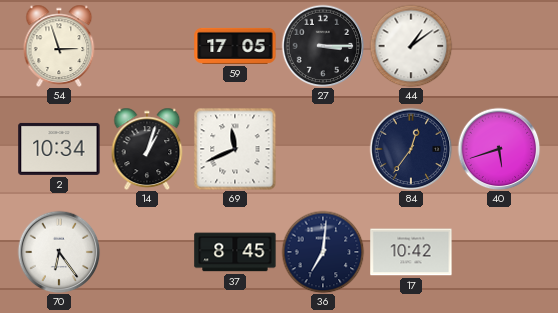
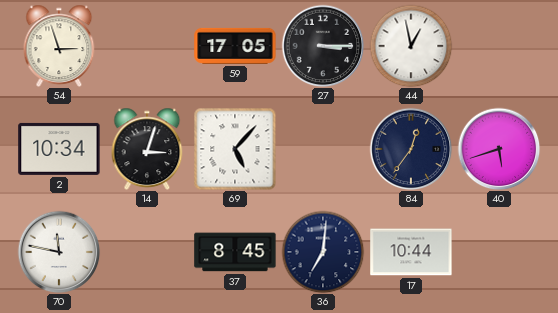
44: 1:09 -> 12:58 (411, 46)
14: 1:03 -> 3:03 (147, 149)
69: 11:41 -> 5:07 (235, 149)
70: 6:24 -> 11:47 (59, 252)
17: 10:42 -> 10:44 (411, 252)
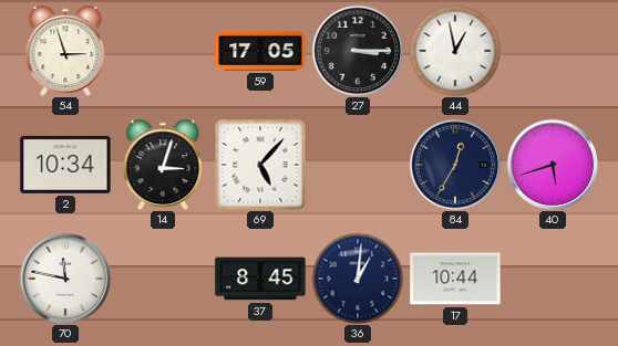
84: 12:36 -> 12:35 (455, 165)
36: 7:01 -> 1:01 (358, 279)
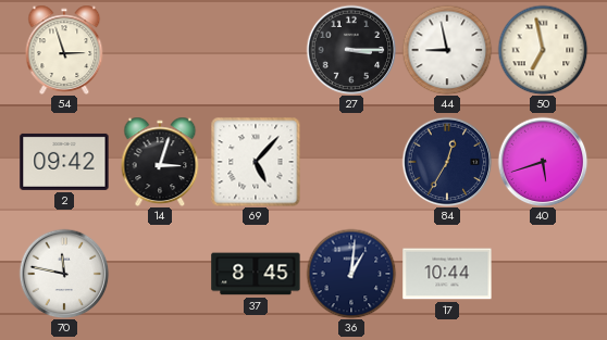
59: 17:05 -> none (260, 51)
44: 12:58 -> 8:58 (447, 50)
50: none -> 6:58 (543, 50)
2: 10:34 -> 09:42 (64, 162)
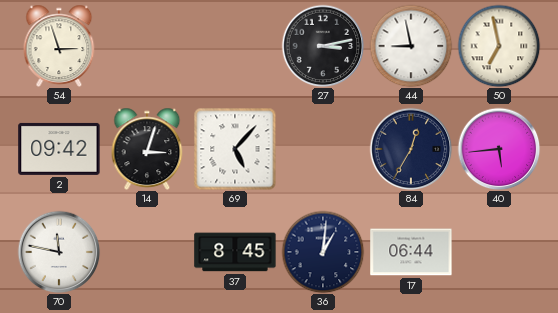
27: 3:15 -> 3:13 (323, 46)
40: 5:42 -> 5:44 (499, 149)
17: 10:44 -> 06:44 (411, 252)
